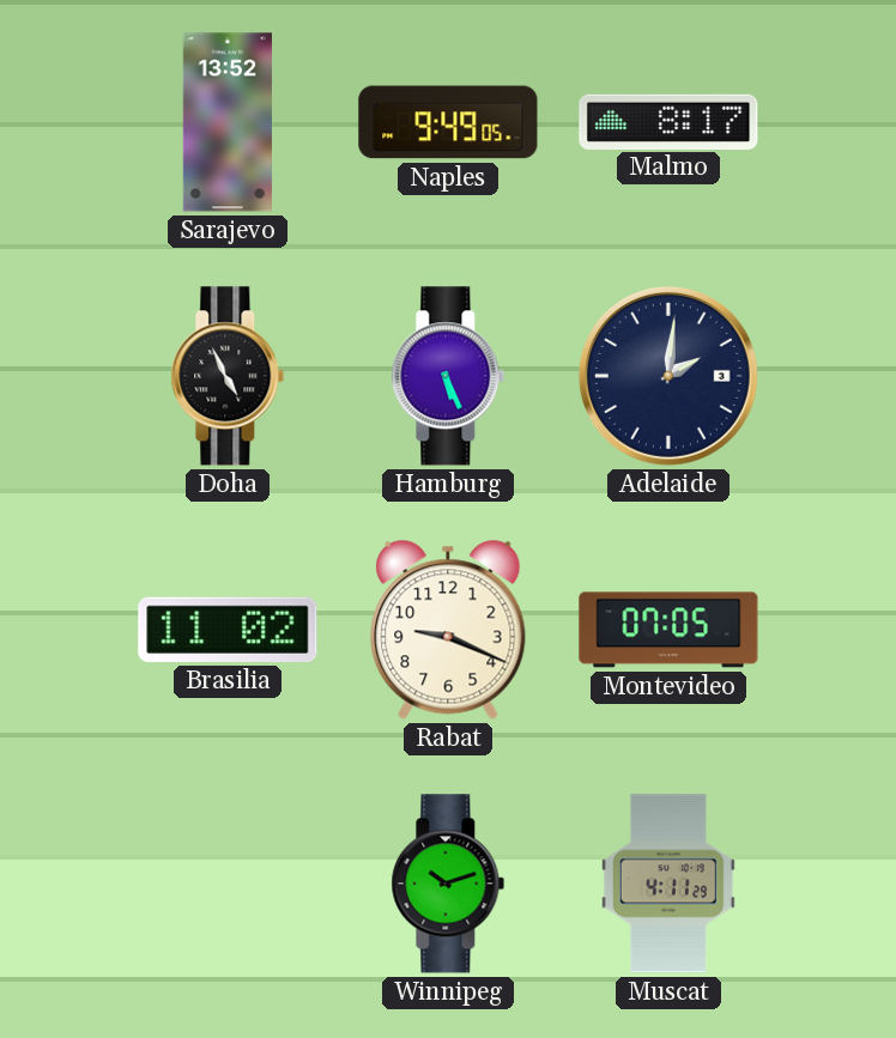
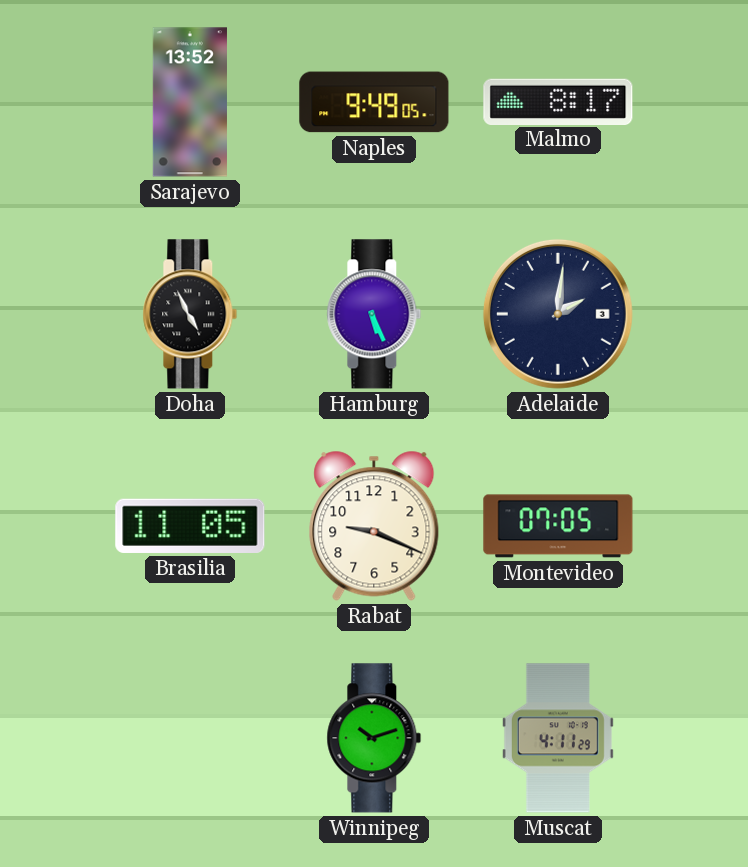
Brasilia: 11:02 -> 11:05 (190, 526)
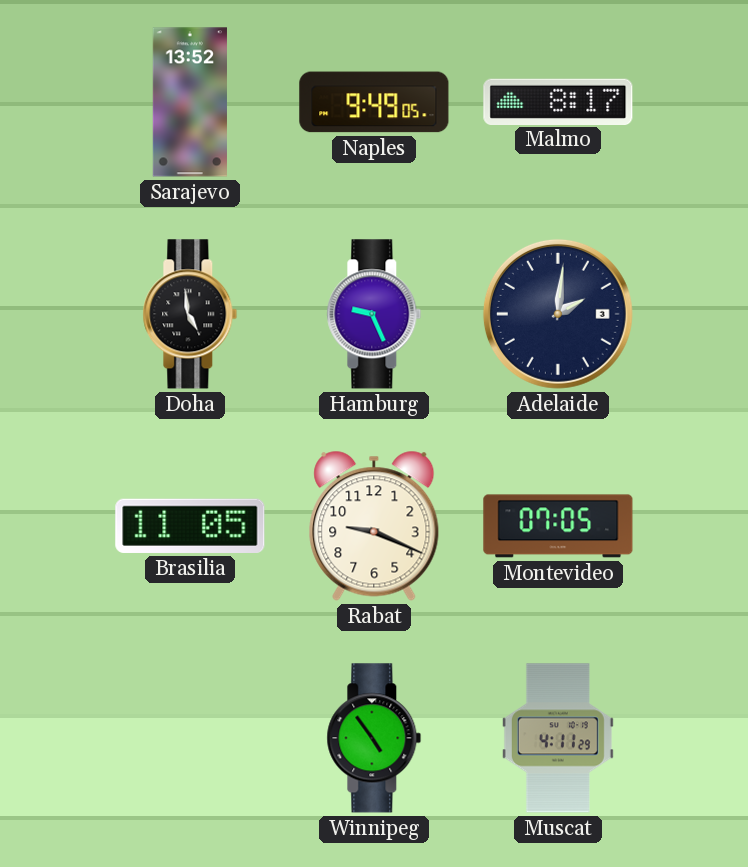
Doha: 4:56 -> 4:59 (190, 314)
Hamburg: 5:26 -> 9:26 (374, 314)
Winnipeg: 10:12 -> 4:54 (374, 738)
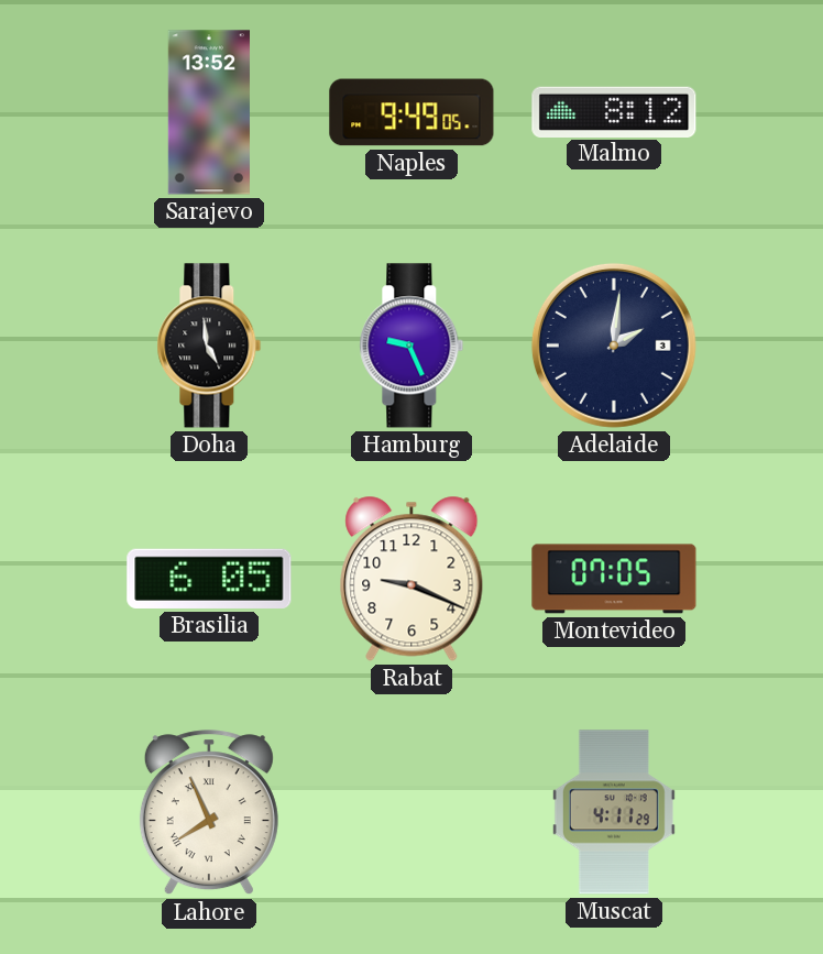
Malmo: 8:17 -> 8:12 (614, 111)
Brasilia: 11:05 -> 6:05 (209, 579)
Lahore: none -> 7:56 (209, 813)
Winnipeg: 4:54 -> none (374, 738)
